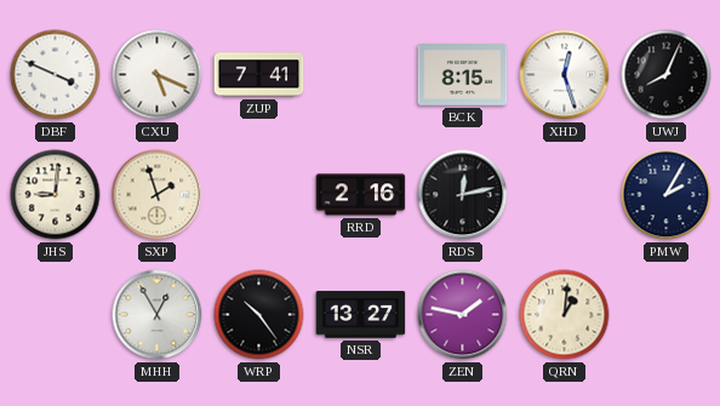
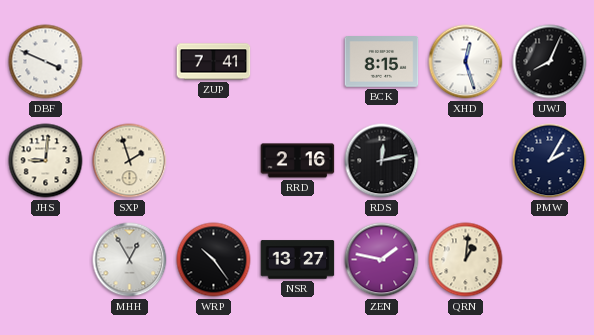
CXU: 5:19 -> none (158, 75)
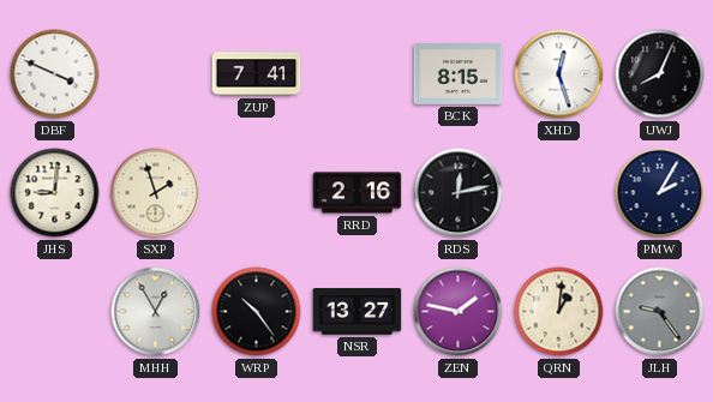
JLH: none -> 9:24 (660, 312)
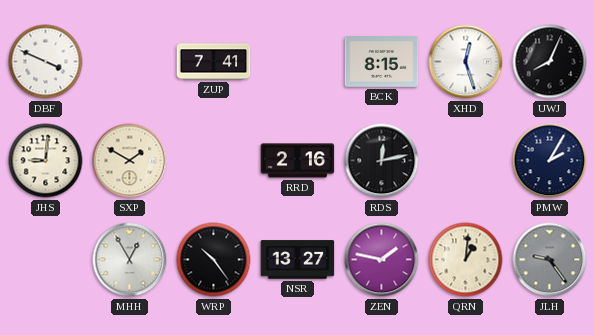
SXP: 1:57 -> 1:50 (130, 161)
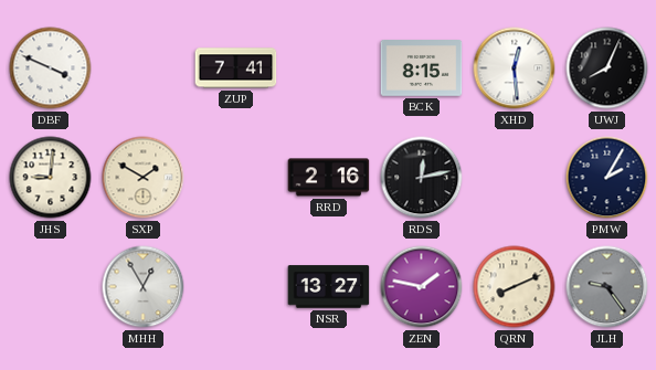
XHD: 12:27 -> 12:29 (515, 68)
WRP: 10:24 -> none (214, 260)
QRN: 1:01 -> 8:11 (515, 287)
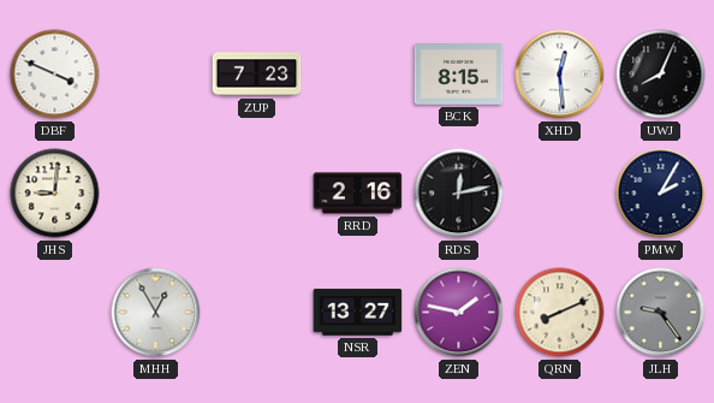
ZUP: 7:41 -> 7:23 (257, 75)
SXP: 1:50 -> none (144, 178)
